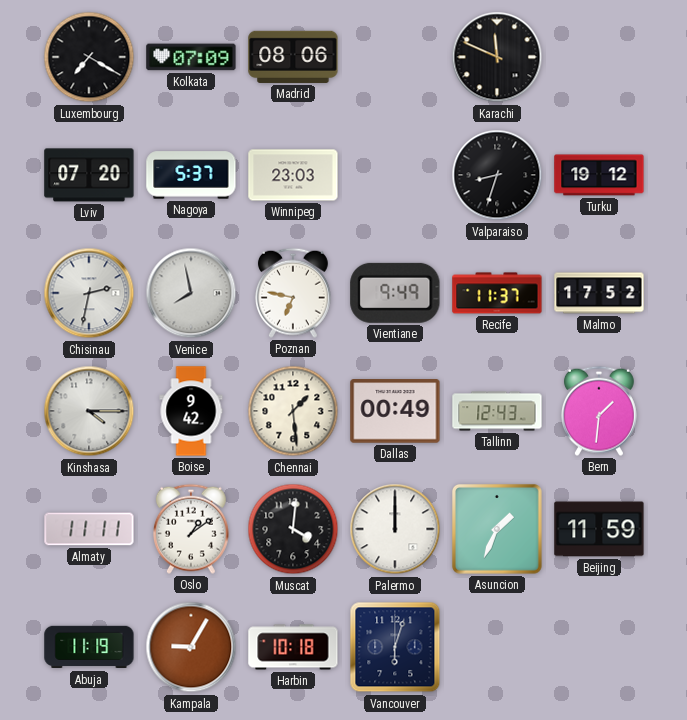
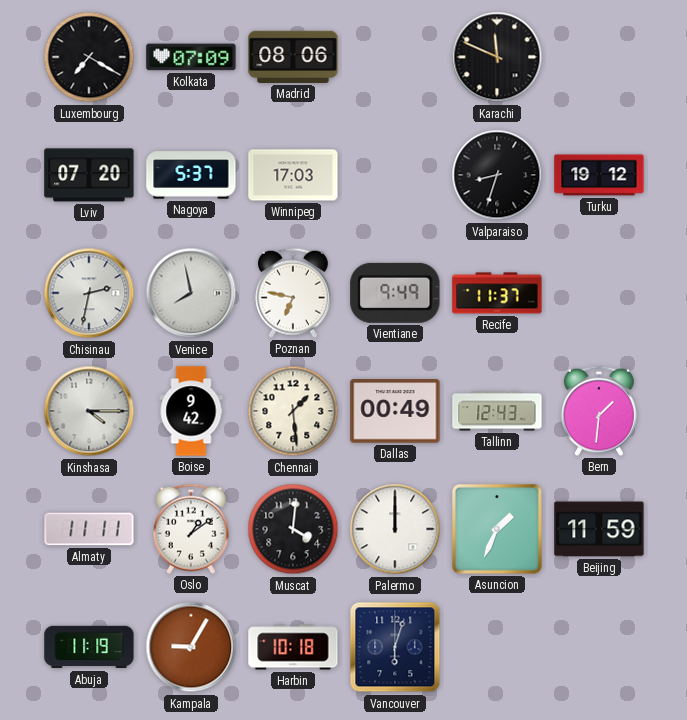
Winnipeg: 23:03 -> 17:03 (293, 175)
Malmo: 17:52 -> none (599, 293)
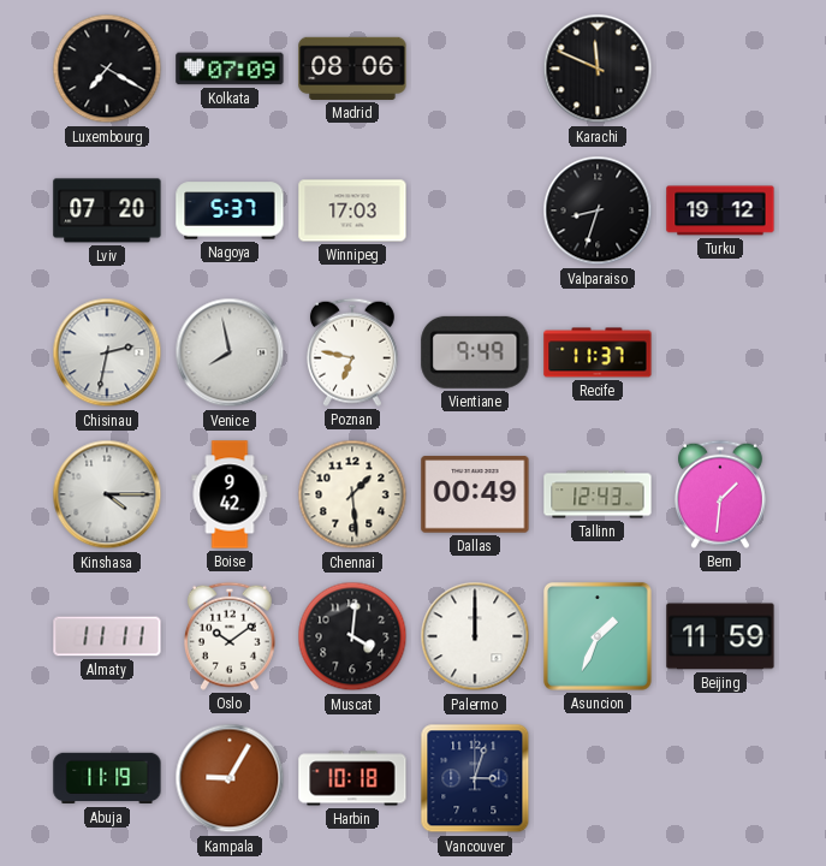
Oslo: 1:09 -> 10:09 (230, 636)
Vancouver: 6:03 -> 3:03 (475, 778)
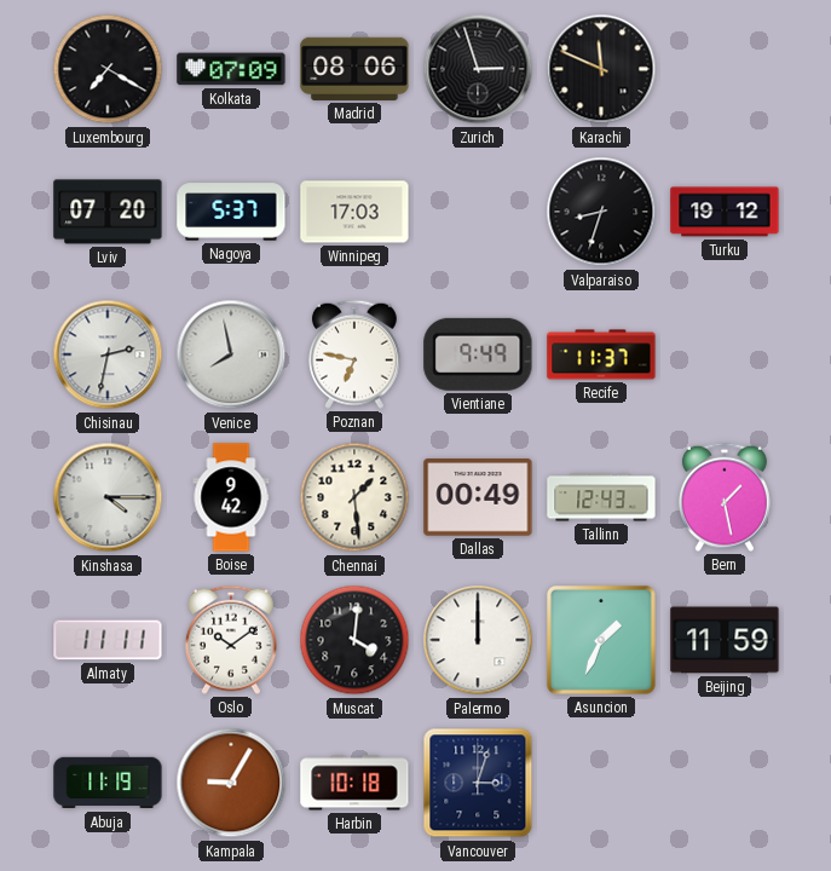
Zurich: none -> 2:57 (478, 69)
Bern: 1:31 -> 1:28 (725, 497)
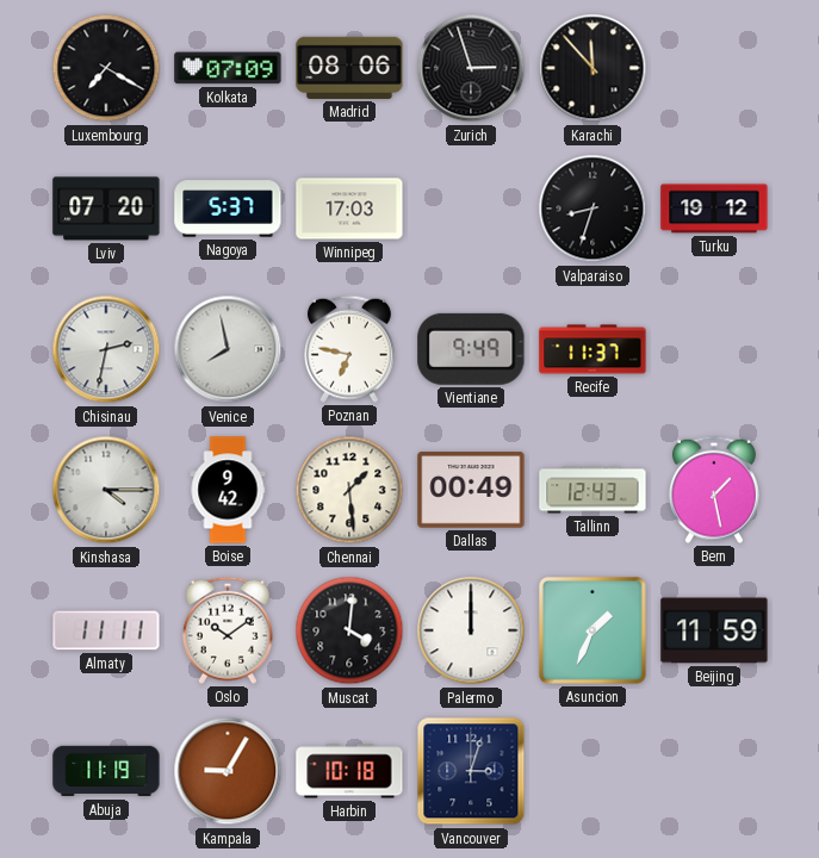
Karachi: 11:49 -> 11:53 (592, 68)
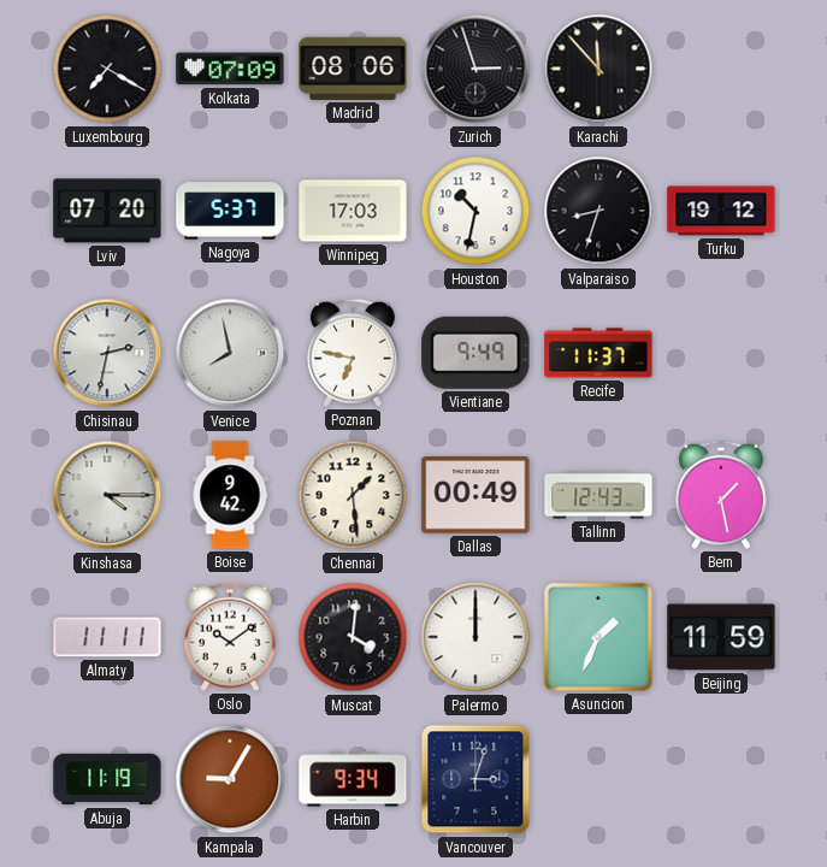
Houston: none -> 10:32 (475, 211)
Harbin: 10:18 -> 9:34 (353, 779)
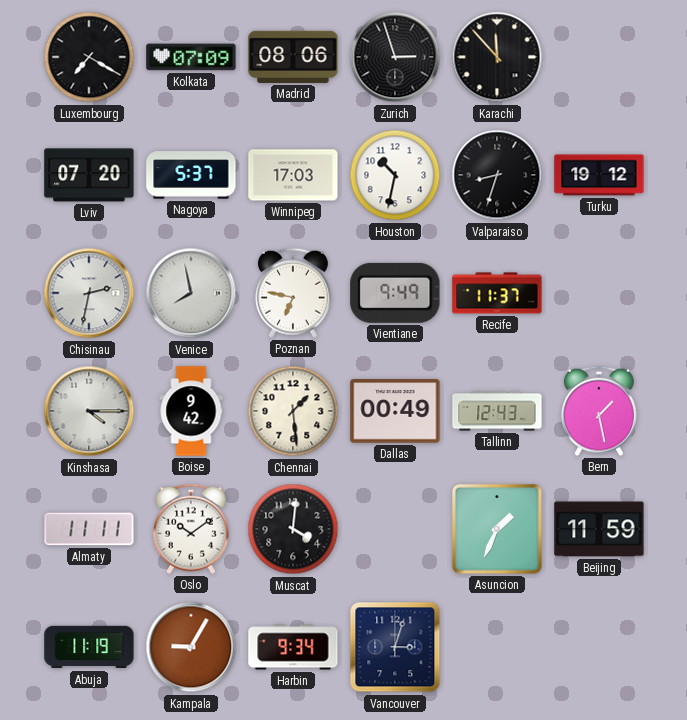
Palermo: 12:00 -> none (475, 637)
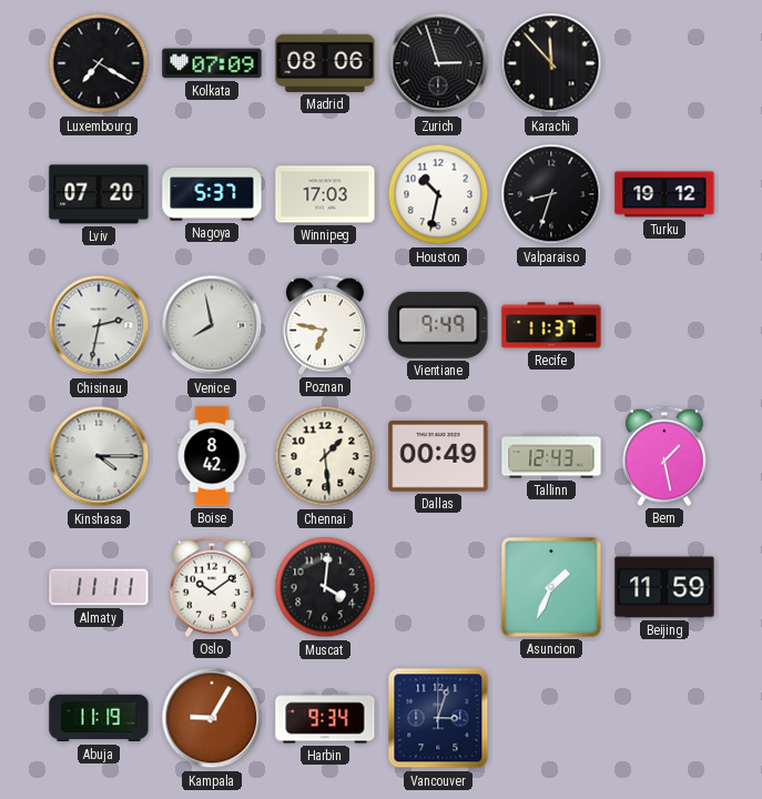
Boise: 9:42 -> 8:42 (212, 456)
